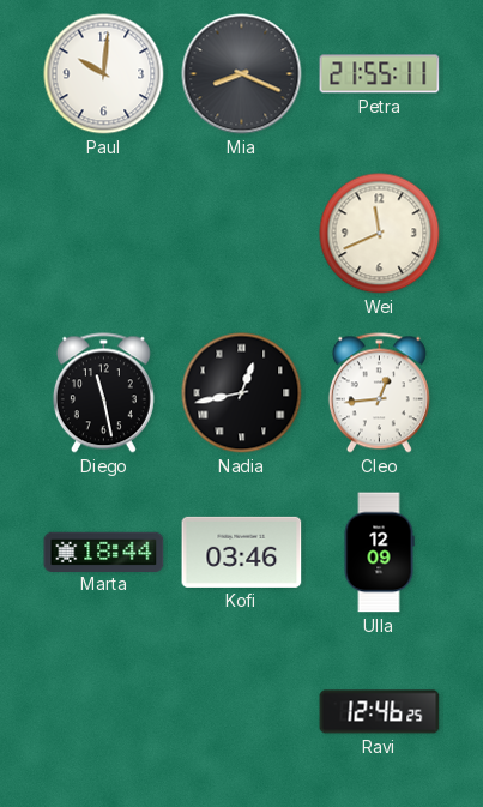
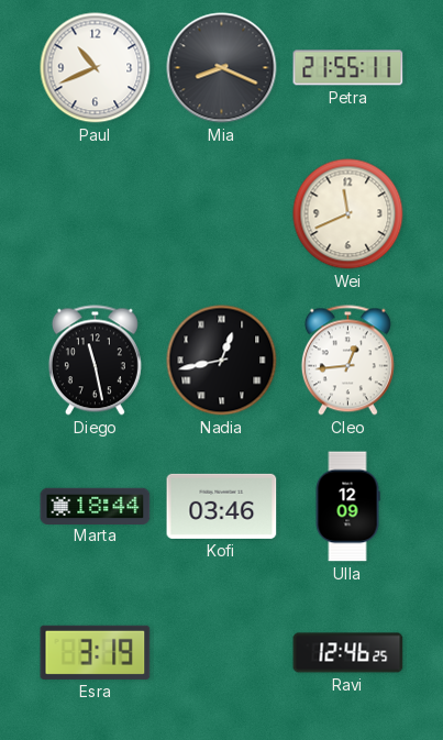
Paul: 10:01 -> 10:41 (96, 68)
Esra: none -> 3:19 (96, 652)
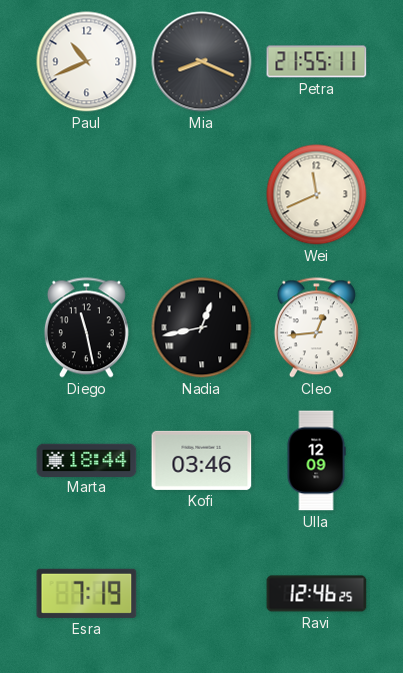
Esra: 3:19 -> 7:19 (87, 593)
